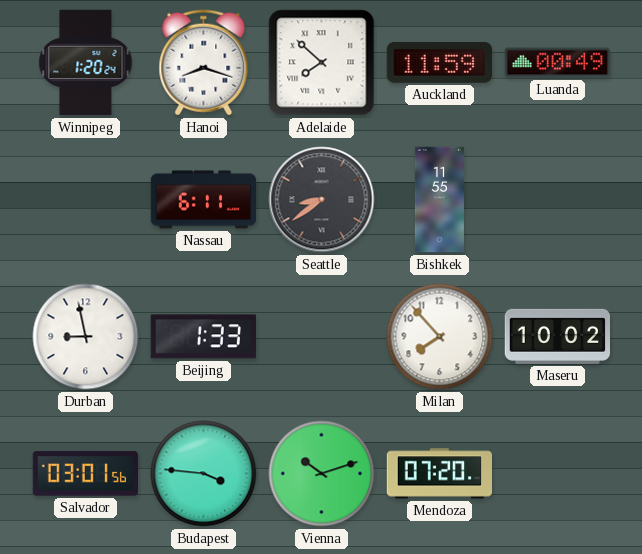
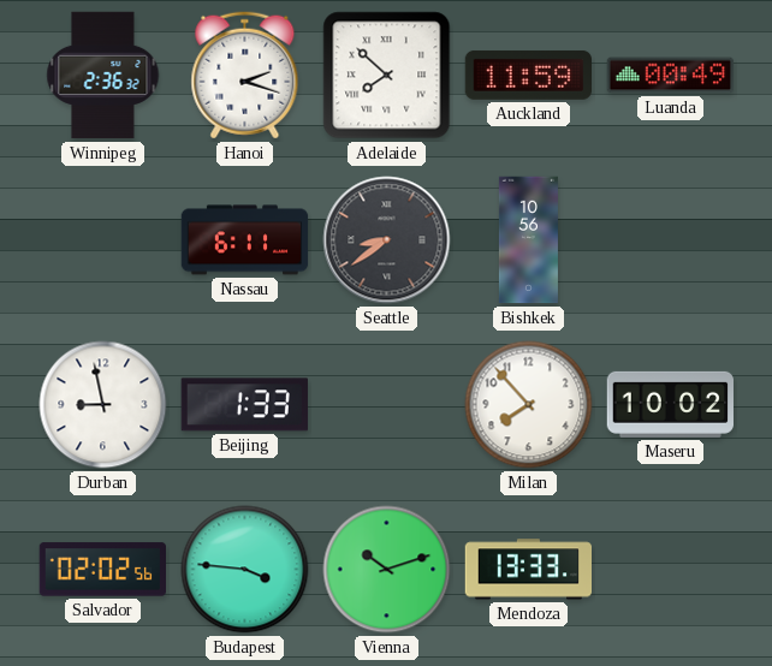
Winnipeg: 1:20 -> 2:36 (103, 76)
Hanoi: 8:18 -> 2:18 (245, 76)
Bishkek: 11:55 -> 10:56 (528, 240)
Salvador: 03:01 -> 02:02 (103, 570)
Mendoza: 07:20 -> 13:33 (528, 570)
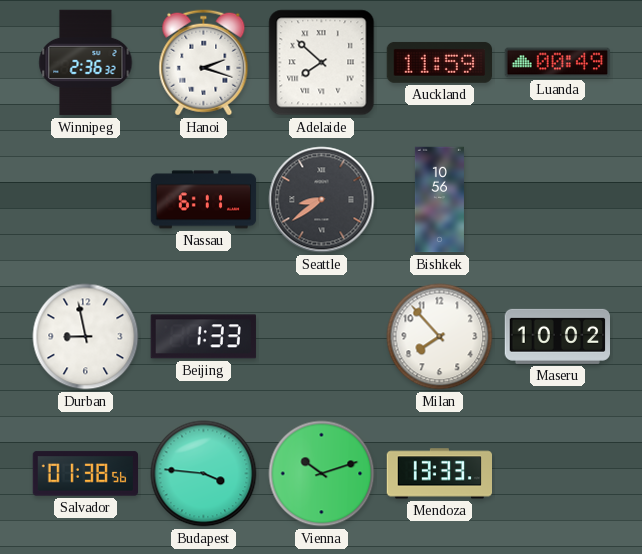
Salvador: 02:02 -> 01:38 (86, 474)
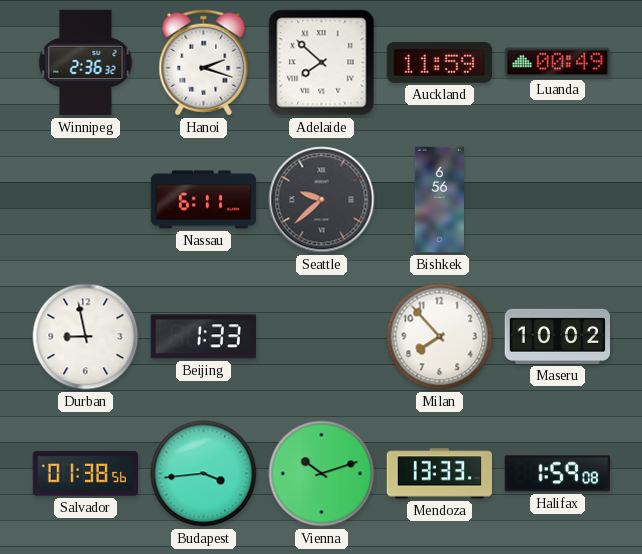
Seattle: 8:39 -> 9:38 (322, 200)
Bishkek: 10:56 -> 6:56 (439, 200)
Budapest: 3:46 -> 3:44 (204, 474)
Halifax: none -> 1:59 (557, 474)
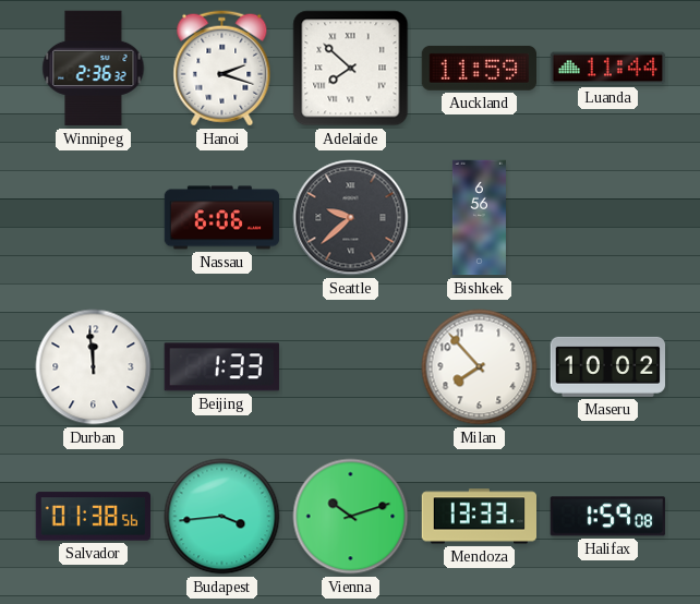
Luanda: 00:49 -> 11:44 (608, 69)
Nassau: 6:11 -> 6:06 (222, 218)
Durban: 8:58 -> 11:59 (94, 367)
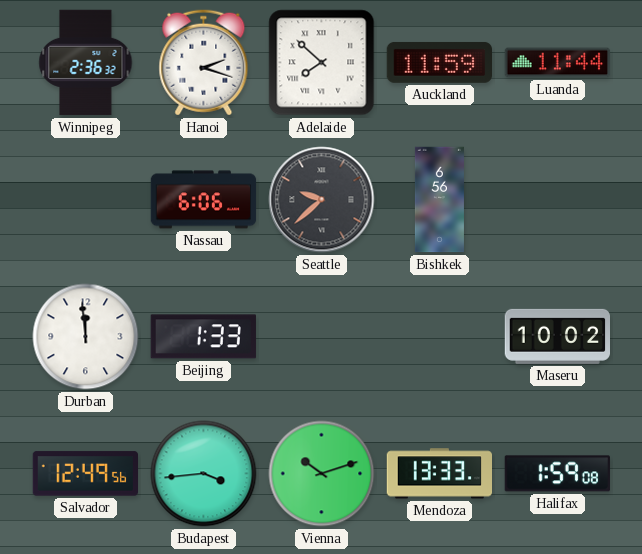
Milan: 7:53 -> none (480, 367)
Salvador: 01:38 -> 12:49 (86, 474)
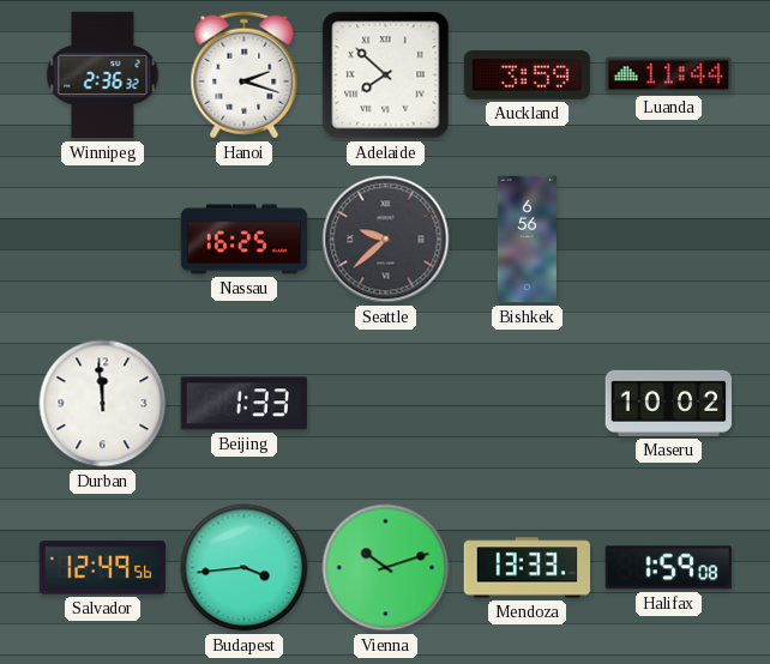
Auckland: 11:59 -> 3:59 (527, 74)
Nassau: 6:06 -> 16:25 (245, 240)
